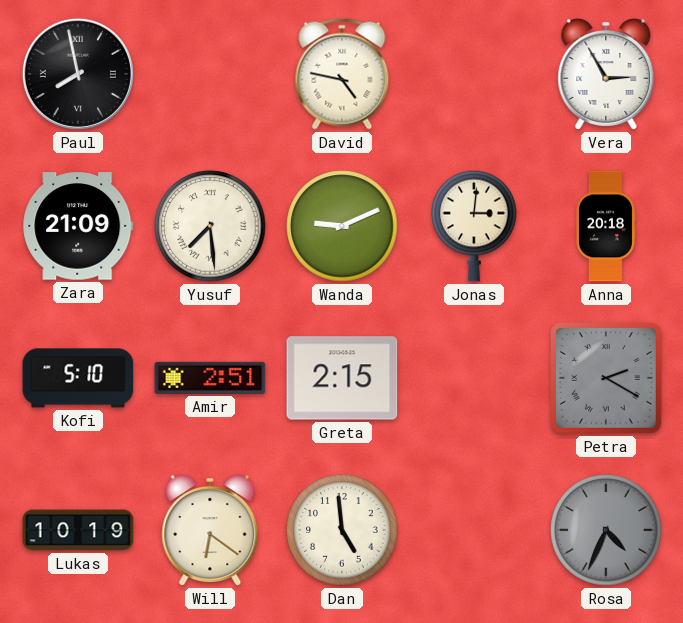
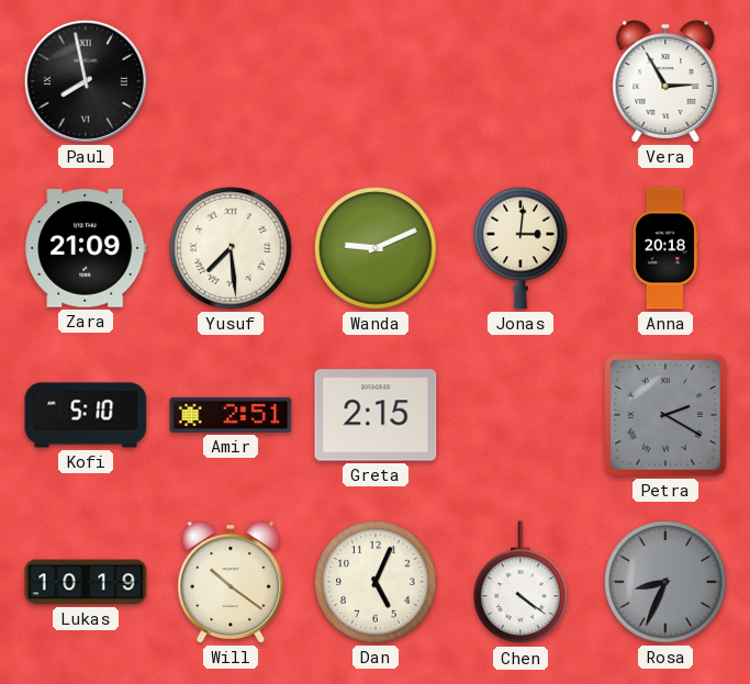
David: 4:47 -> none (342, 74)
Will: 6:21 -> 10:21 (231, 583)
Dan: 4:59 -> 5:04 (376, 582)
Chen: none -> 4:21 (520, 583)
Rosa: 4:34 -> 8:34 (665, 582)
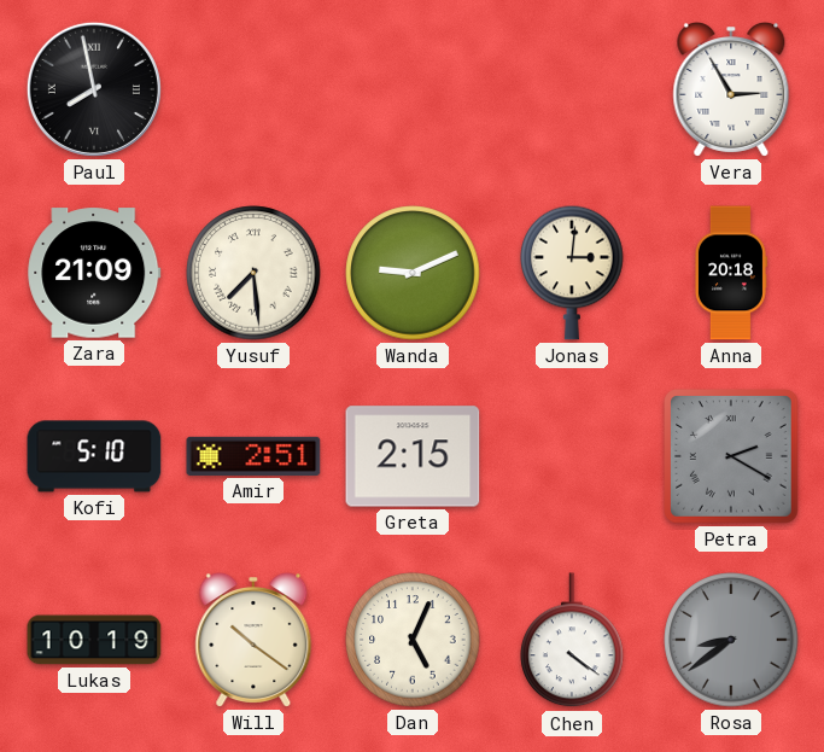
Rosa: 8:34 -> 8:39 (731, 640)
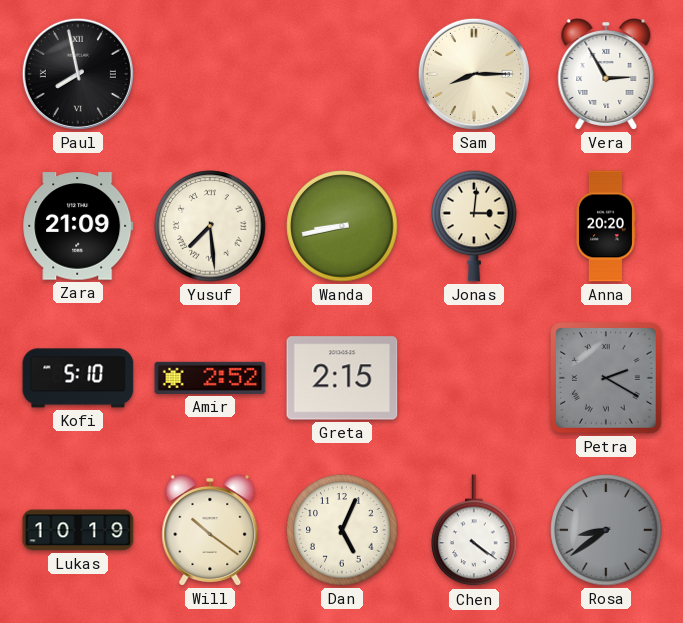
Sam: none -> 8:15 (474, 74)
Wanda: 9:11 -> 8:43 (342, 226)
Anna: 20:18 -> 20:20 (605, 226)
Amir: 2:51 -> 2:52 (210, 378)
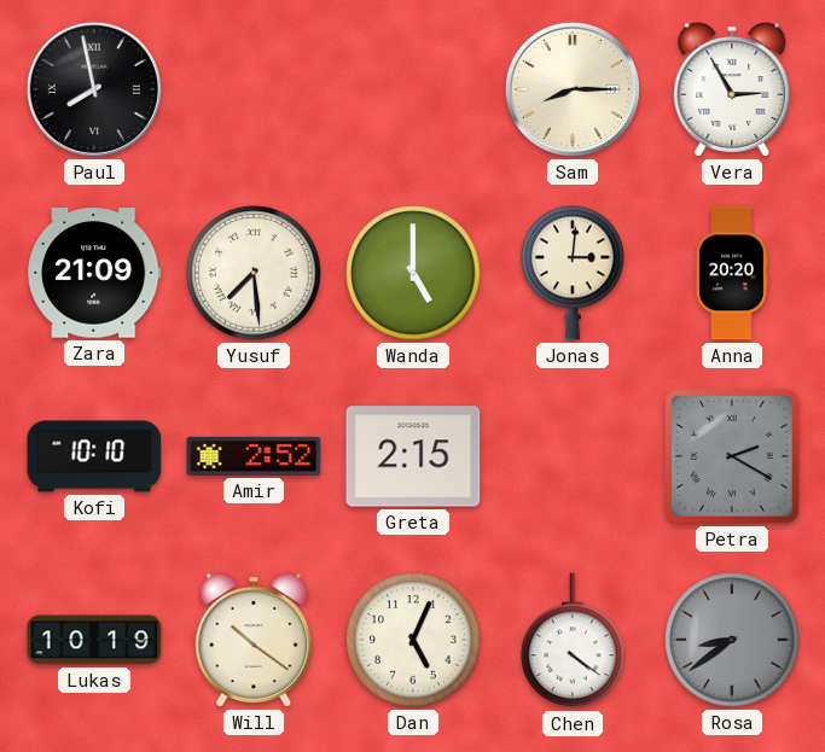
Wanda: 8:43 -> 5:00 (413, 273)
Kofi: 5:10 -> 10:10 (94, 456)
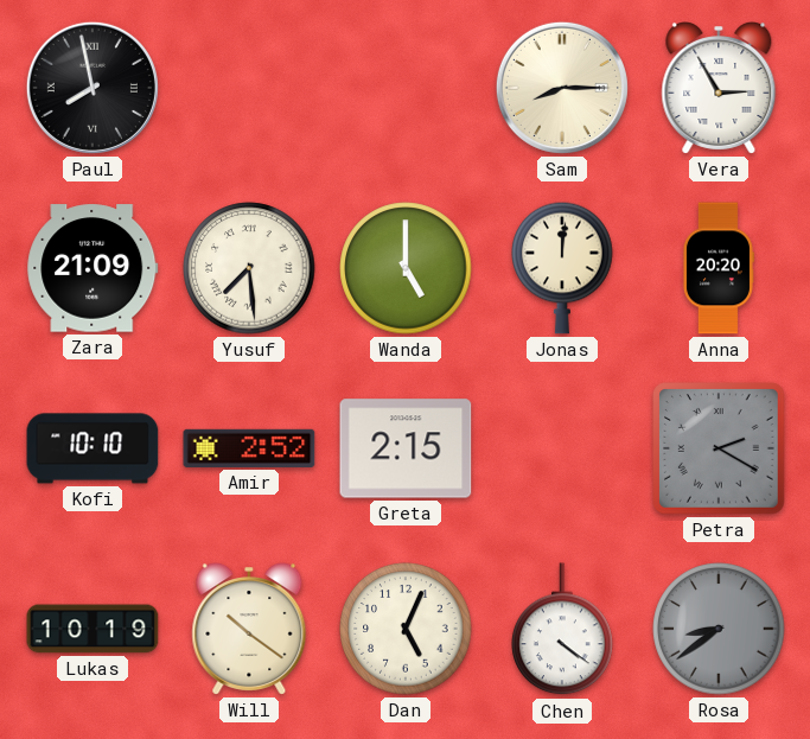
Jonas: 3:01 -> 12:01 (562, 268)
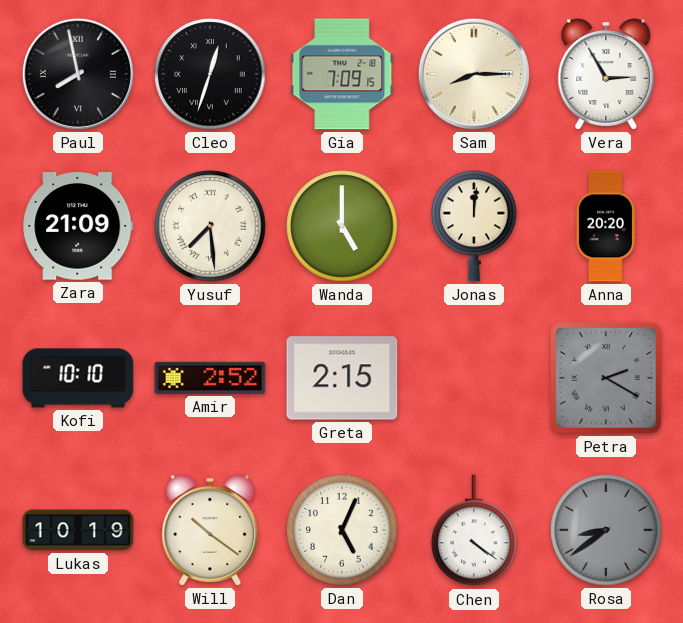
Cleo: none -> 12:33 (210, 74)
Gia: none -> 7:09 (342, 74)
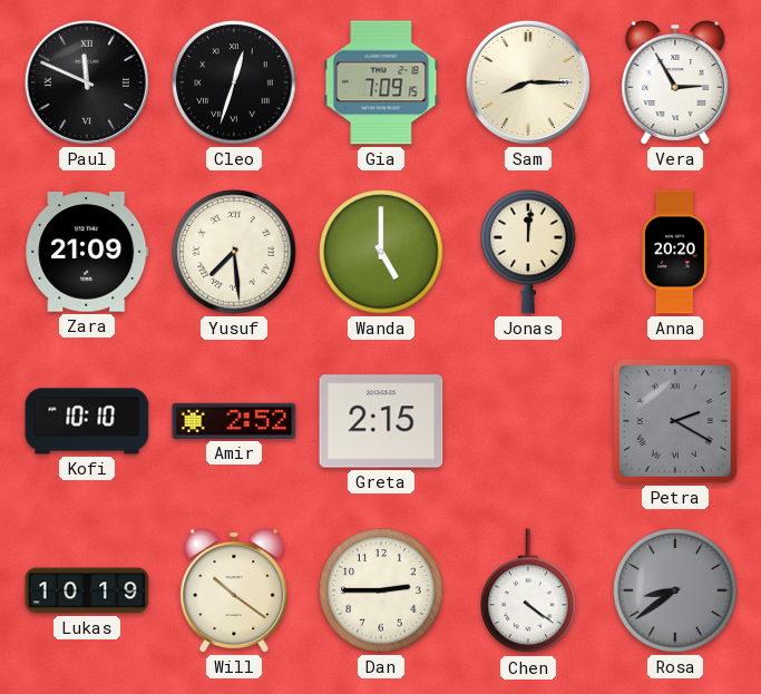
Paul: 7:58 -> 11:49 (87, 82)
Dan: 5:04 -> 2:45 (381, 590)
